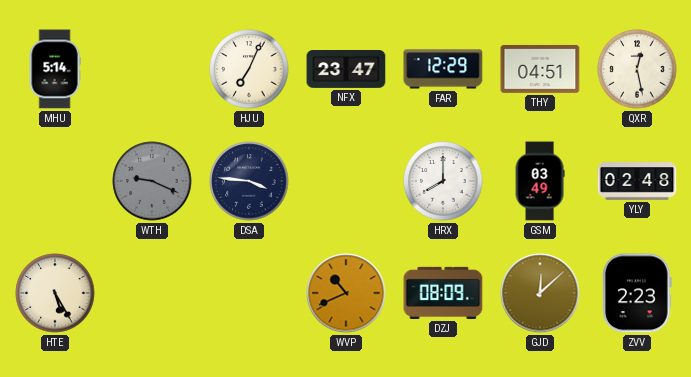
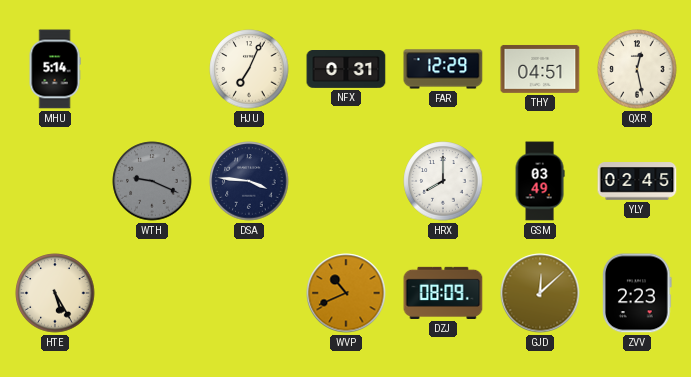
NFX: 23:47 -> 0:31 (346, 70)
YLY: 02:48 -> 02:45 (637, 181)
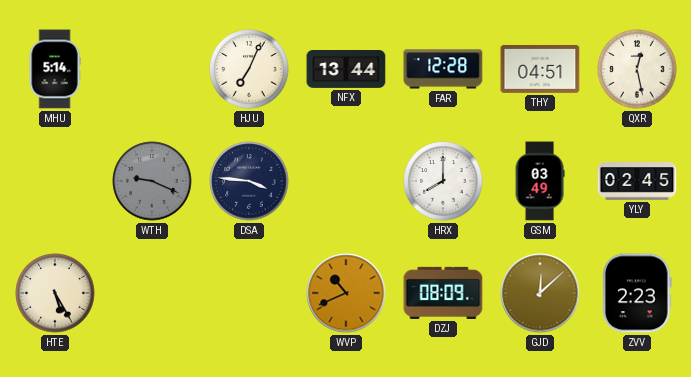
NFX: 0:31 -> 13:44 (346, 70)
FAR: 12:29 -> 12:28 (443, 69)
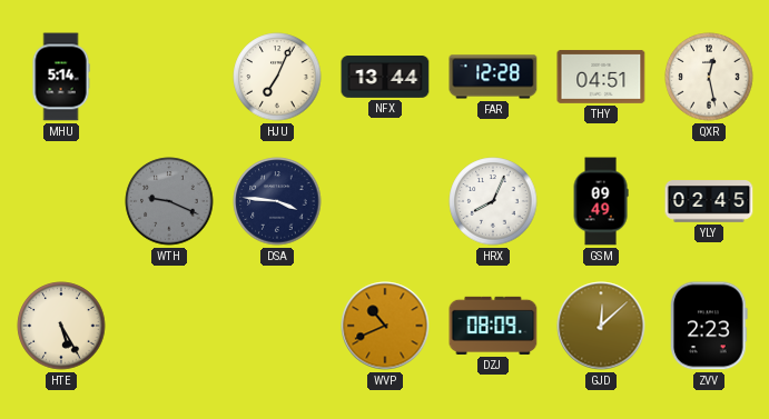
HRX: 8:00 -> 8:04 (493, 201)
GSM: 03:49 -> 09:49 (601, 201)
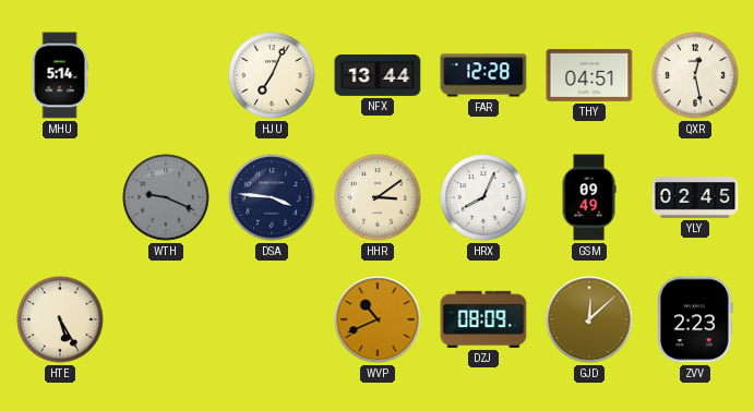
HHR: none -> 3:09 (378, 197)
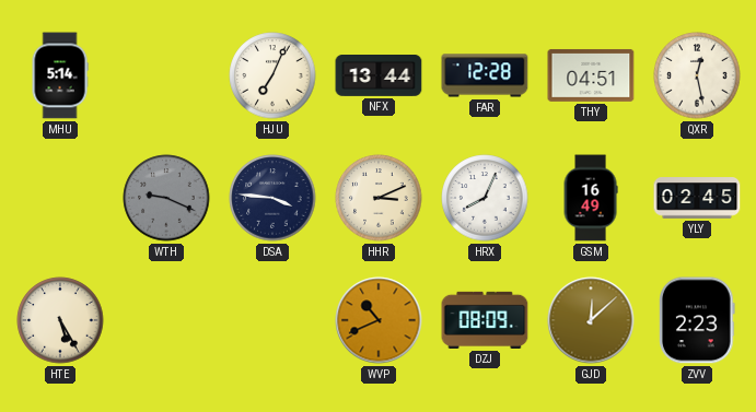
HHR: 3:09 -> 3:11 (379, 198)
GSM: 09:49 -> 16:49 (591, 198)
